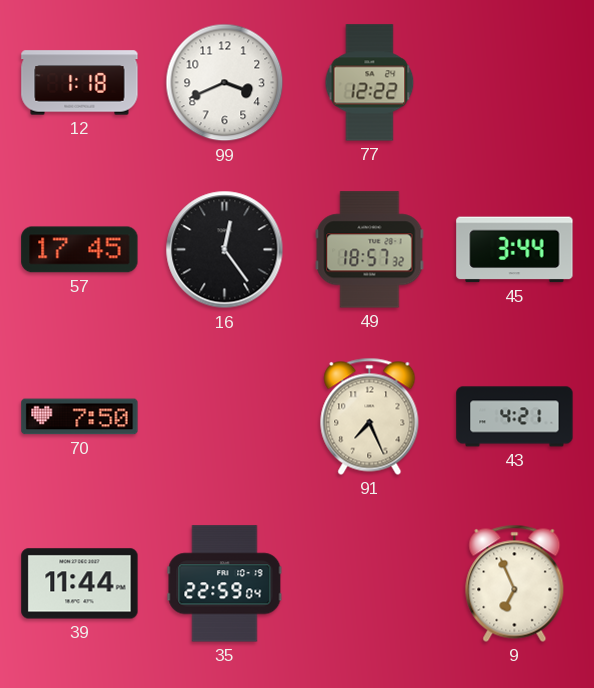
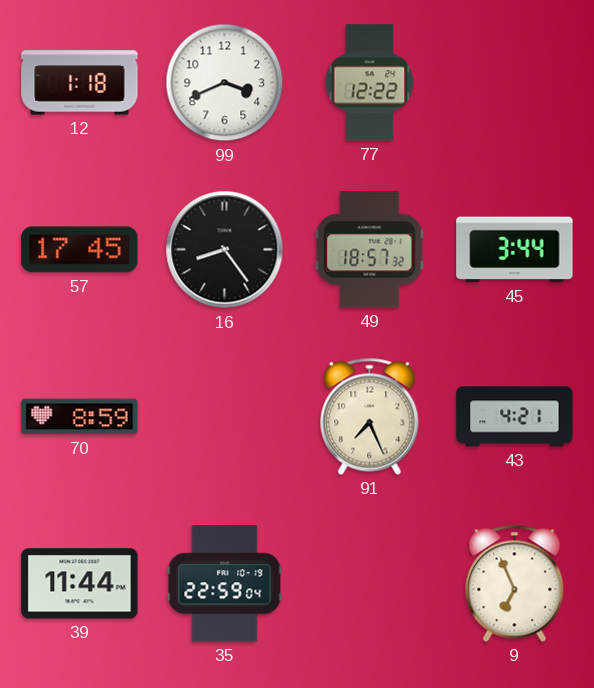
16: 12:24 -> 8:24 (225, 250)
70: 7:50 -> 8:59 (80, 417)
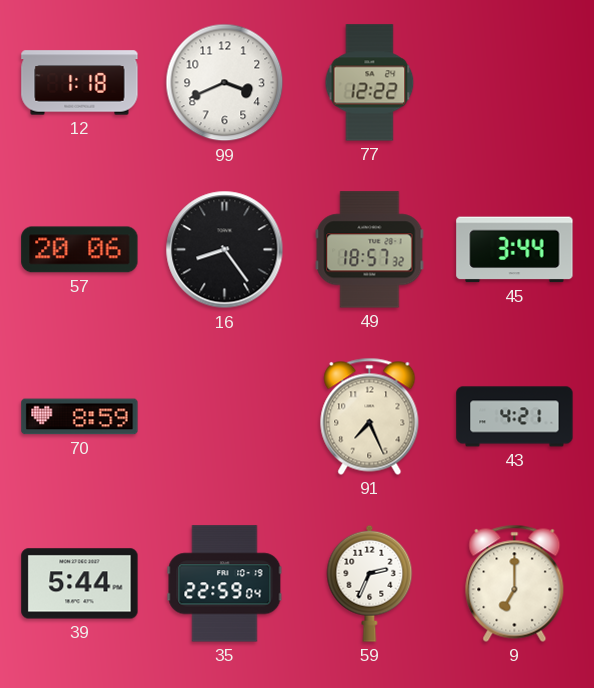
57: 17:45 -> 20:06 (80, 250)
39: 11:44 -> 5:44 (80, 584)
59: none -> 2:34 (370, 583)
9: 6:56 -> 7:00 (515, 583)
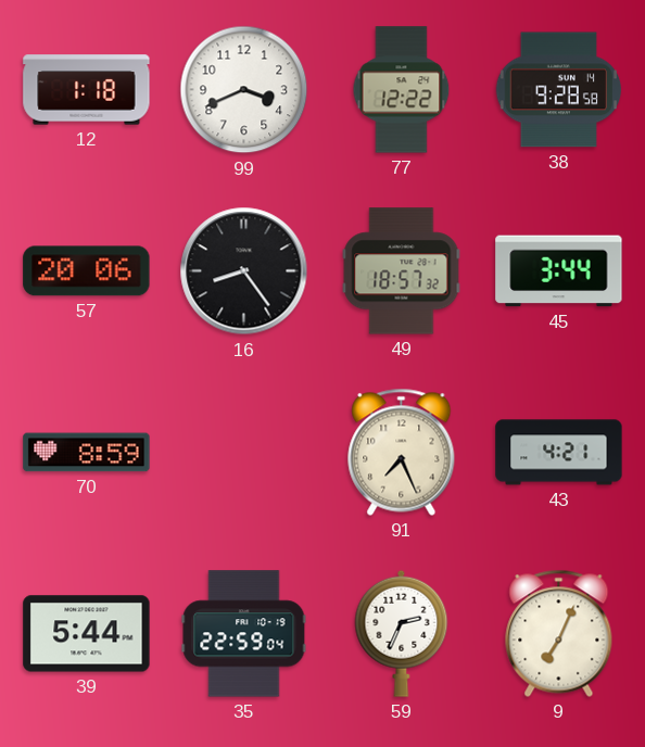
38: none -> 9:28 (558, 90)
9: 7:00 -> 7:04 (559, 633)
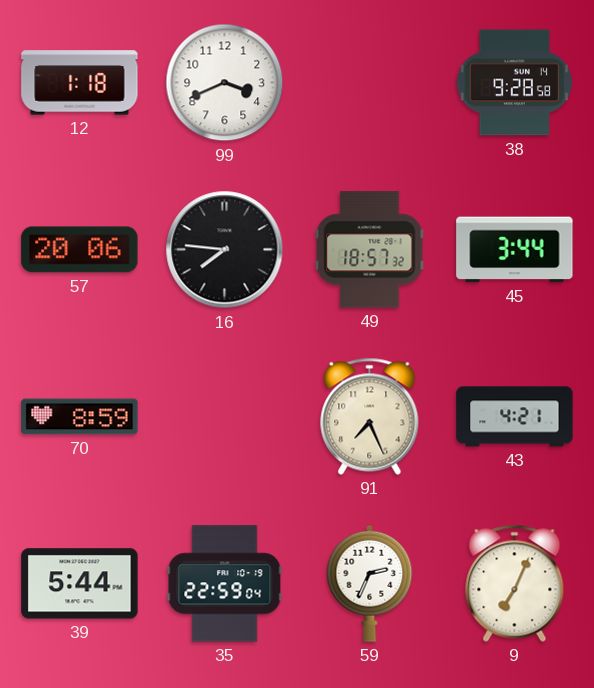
77: 12:22 -> none (402, 90)
16: 8:24 -> 7:46 (225, 250)
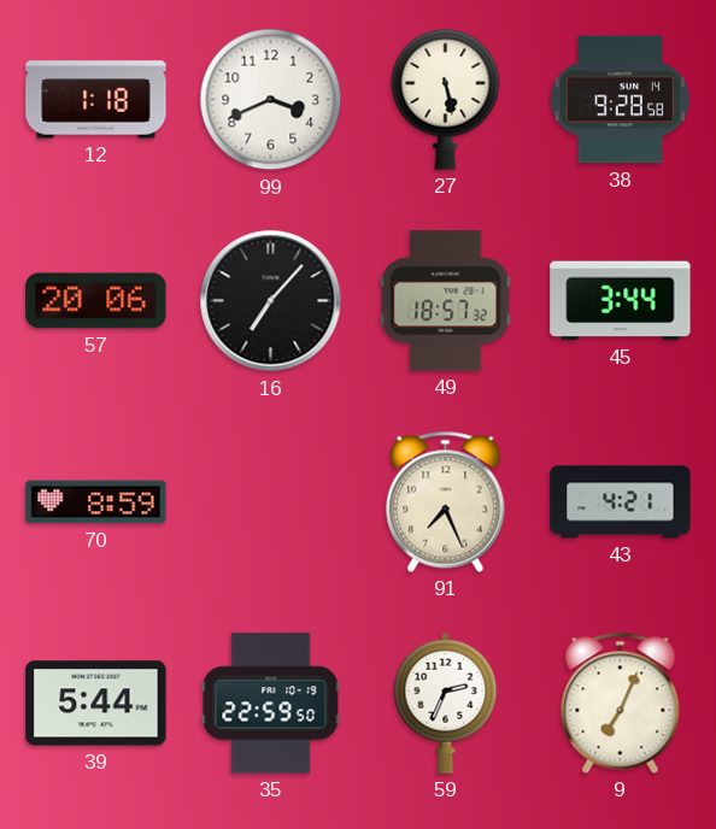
27: none -> 5:28 (446, 99)
16: 7:46 -> 7:07 (271, 301)
35: 22:59:04 -> 22:59:50 (271, 704)
